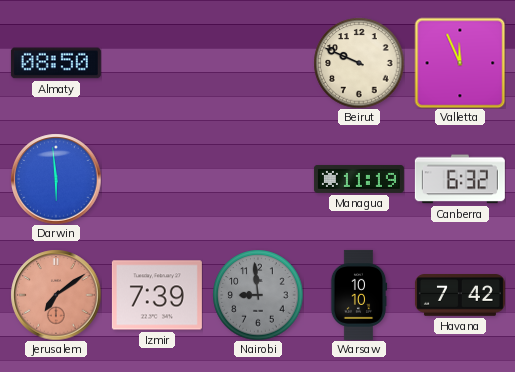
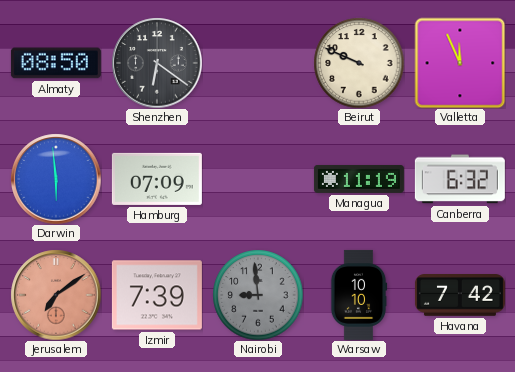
Shenzhen: none -> 6:21 (157, 63)
Hamburg: none -> 07:09 (157, 179)
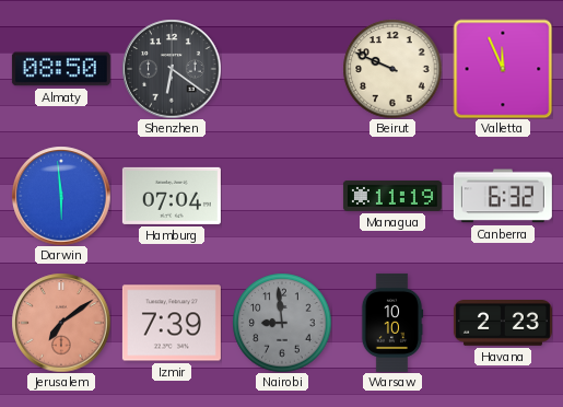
Hamburg: 07:09 -> 07:04 (172, 196)
Havana: 7:42 -> 2:23 (503, 324)
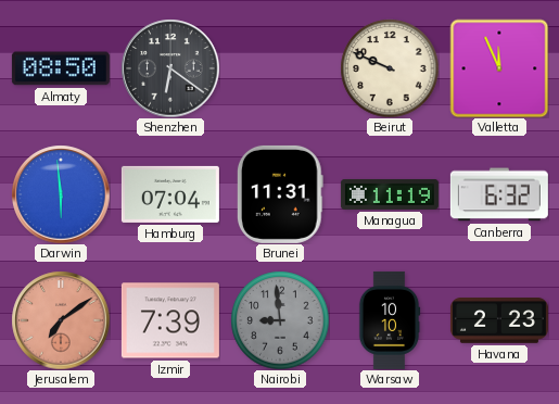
Brunei: none -> 11:31 (280, 194)
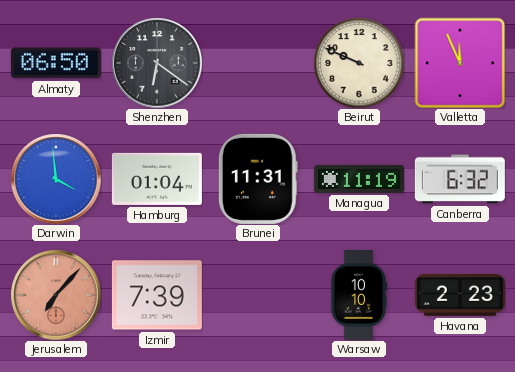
Almaty: 08:50 -> 06:50 (56, 63)
Darwin: 5:59 -> 3:59 (56, 179)
Hamburg: 07:04 -> 01:04 (157, 179)
Jerusalem: 7:09 -> 7:07 (56, 295)
Nairobi: 8:59 -> none (280, 320)
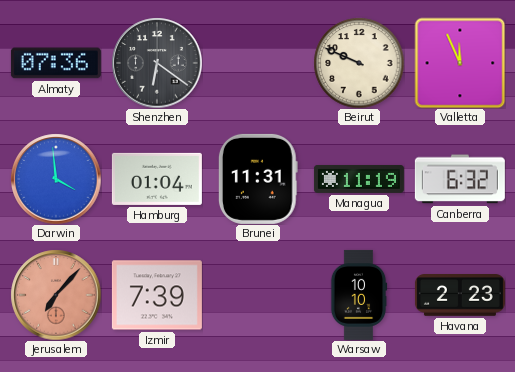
Almaty: 06:50 -> 07:36 (56, 63)
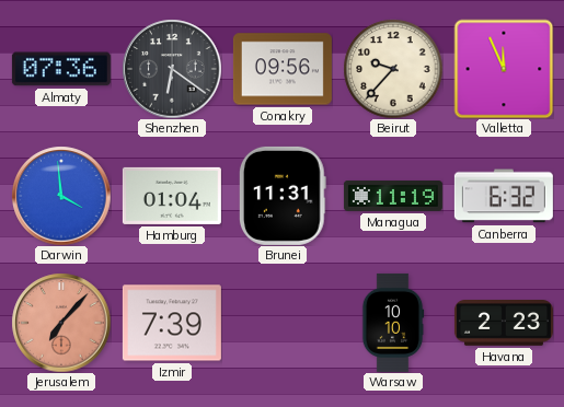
Conakry: none -> 09:56 (283, 69)
Beirut: 9:49 -> 9:37 (393, 69)
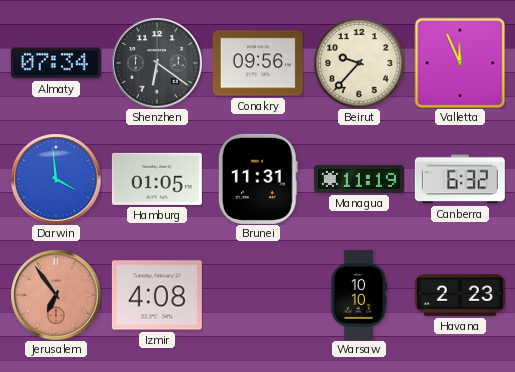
Almaty: 07:36 -> 07:34 (56, 63)
Hamburg: 01:04 -> 01:05 (157, 179)
Jerusalem: 7:07 -> 6:54 (56, 295)
Izmir: 7:39 -> 4:08 (157, 295)
